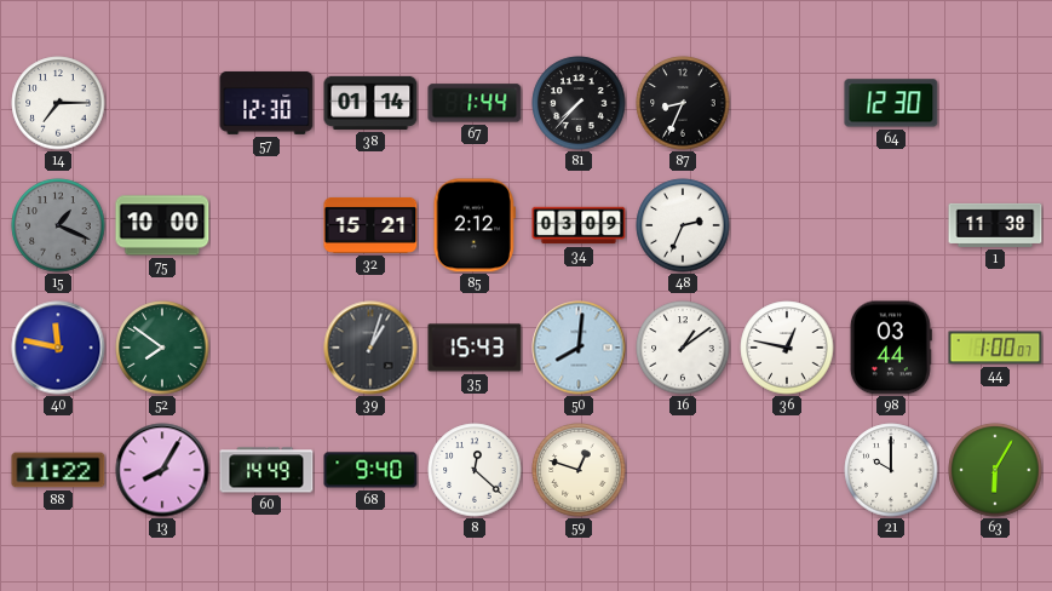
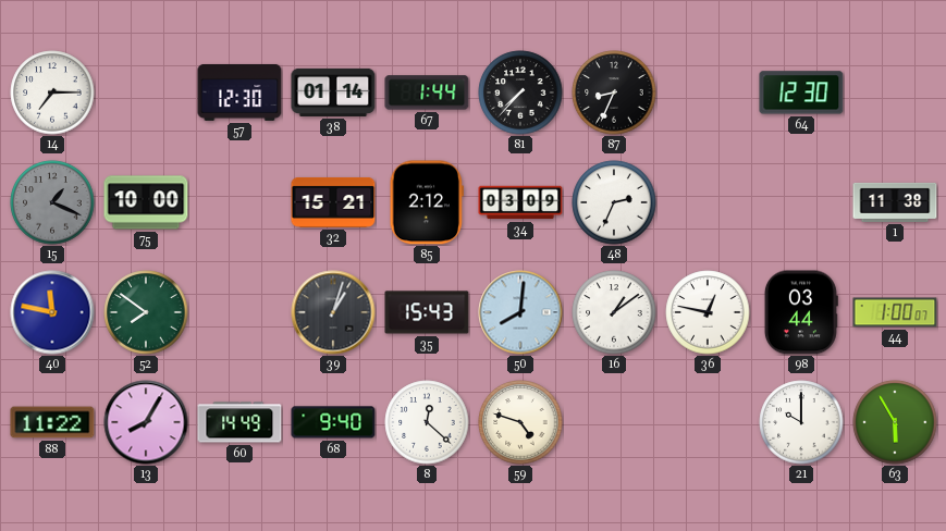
59: 12:48 -> 4:48 (520, 422)
63: 6:05 -> 5:55 (895, 422)
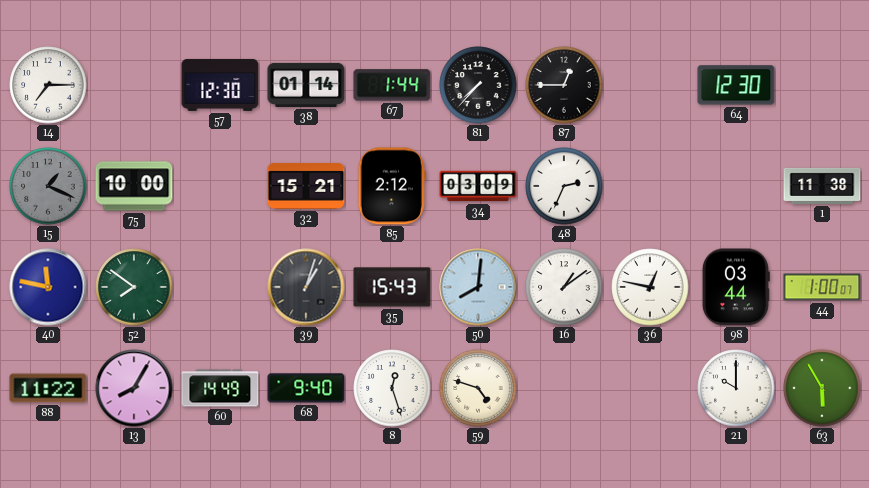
87: 8:34 -> 12:45 (564, 85)
8: 12:22 -> 12:27 (392, 388)
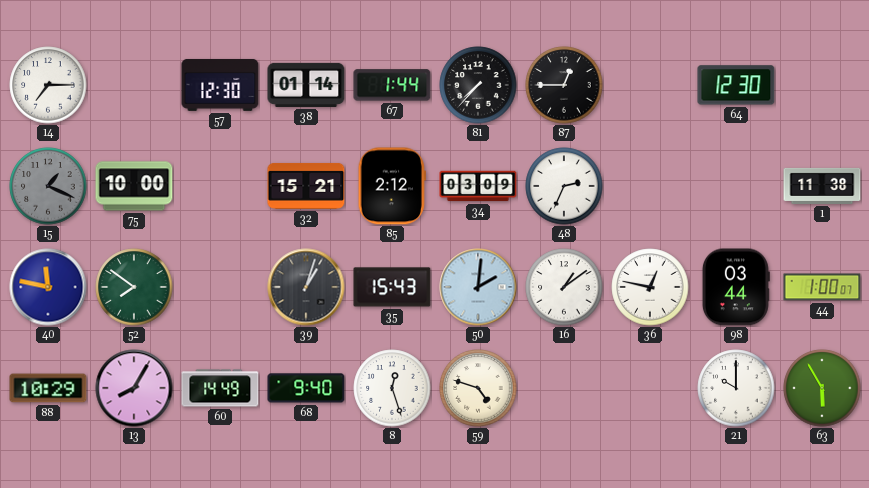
50: 8:01 -> 2:01 (478, 287)
88: 11:22 -> 10:29 (48, 388)
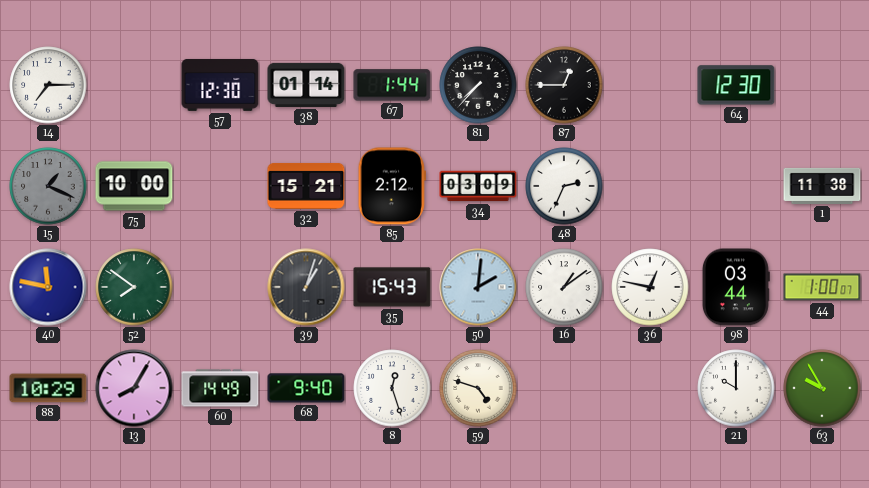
63: 5:55 -> 9:55 (822, 388)
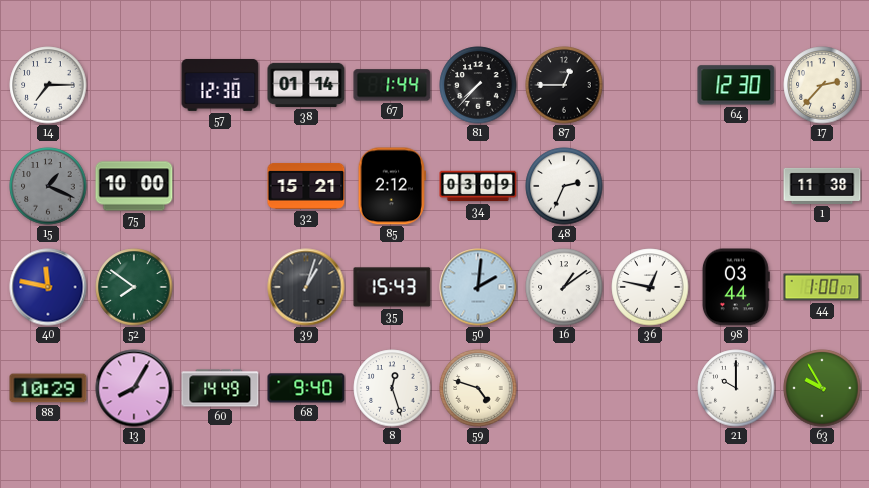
17: none -> 2:37 (822, 85)
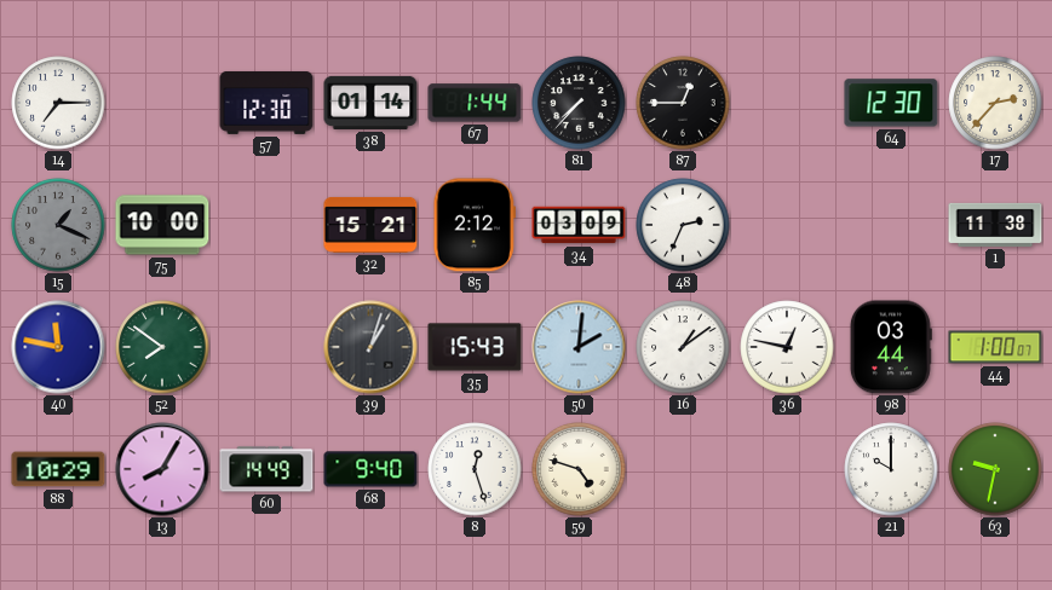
63: 9:55 -> 9:32 (995, 469)
